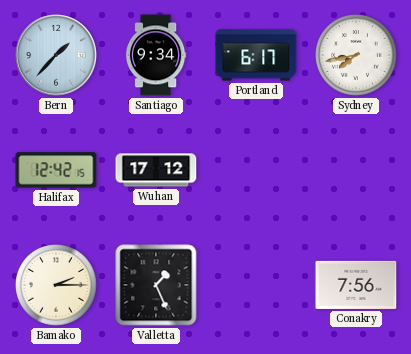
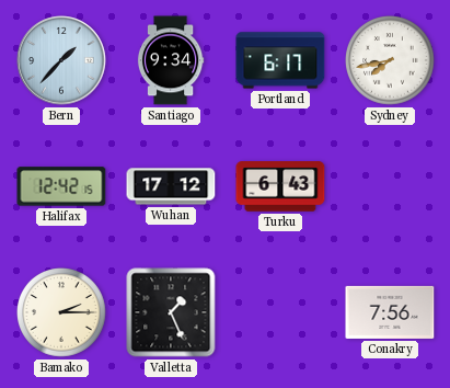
Turku: none -> 6:43 (280, 186)
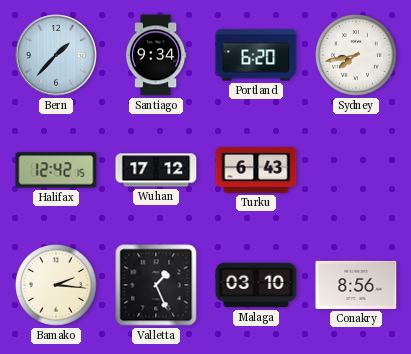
Portland: 6:17 -> 6:20 (256, 55)
Bamako: 2:15 -> 2:16 (57, 286)
Malaga: none -> 03:10 (256, 285)
Conakry: 7:56 -> 8:56 (356, 285)
